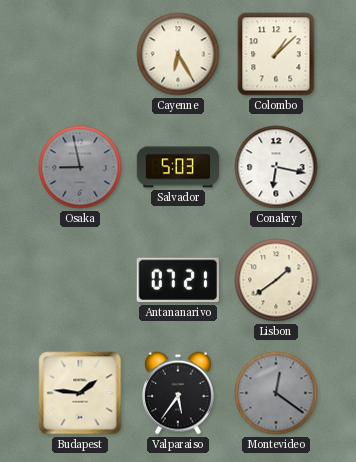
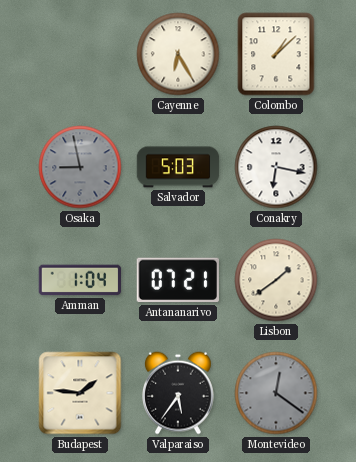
Amman: none -> 1:04 (80, 280)
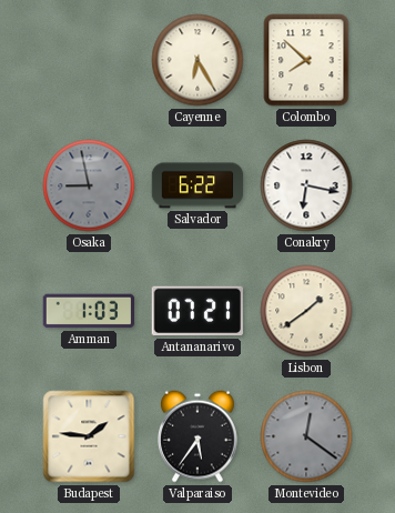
Colombo: 1:08 -> 7:52 (306, 60)
Salvador: 5:03 -> 6:22 (197, 185)
Amman: 1:04 -> 1:03 (89, 311)
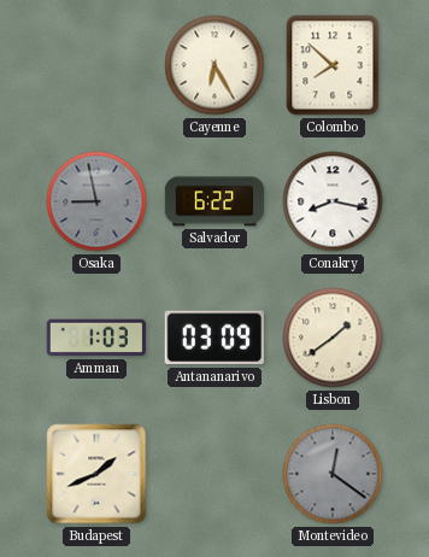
Conakry: 6:17 -> 8:17 (333, 201)
Antananarivo: 07:21 -> 03:09 (214, 338)
Budapest: 1:46 -> 1:41 (96, 474)
Valparaiso: 5:36 -> none (199, 436)
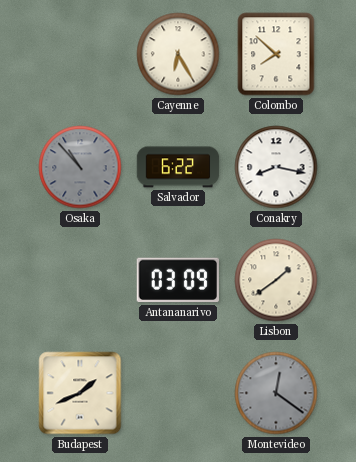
Osaka: 8:58 -> 10:53 (80, 167)
Amman: 1:03 -> none (96, 338)
